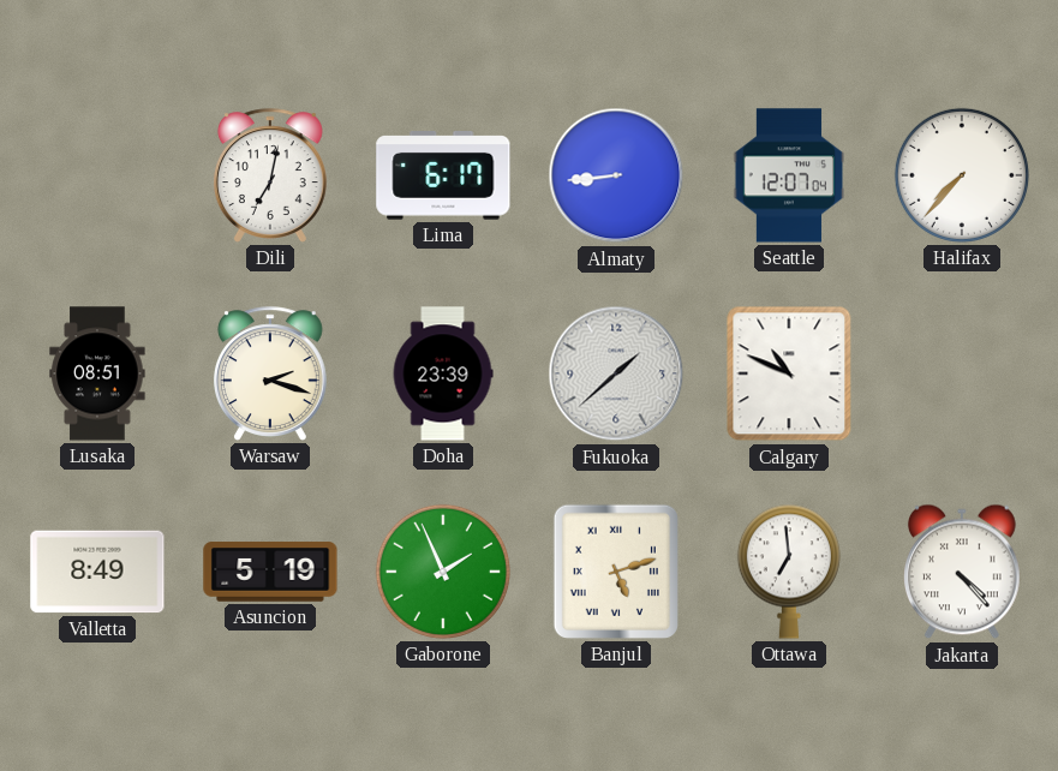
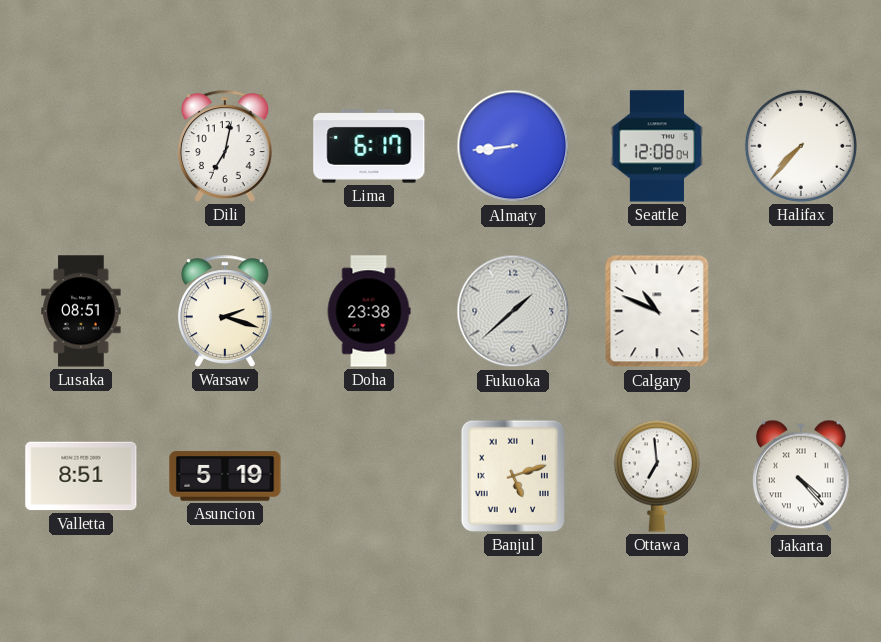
Seattle: 12:07 -> 12:08 (656, 146)
Doha: 23:39 -> 23:38 (369, 311)
Valletta: 8:49 -> 8:51 (81, 476)
Gaborone: 1:56 -> none (443, 572)
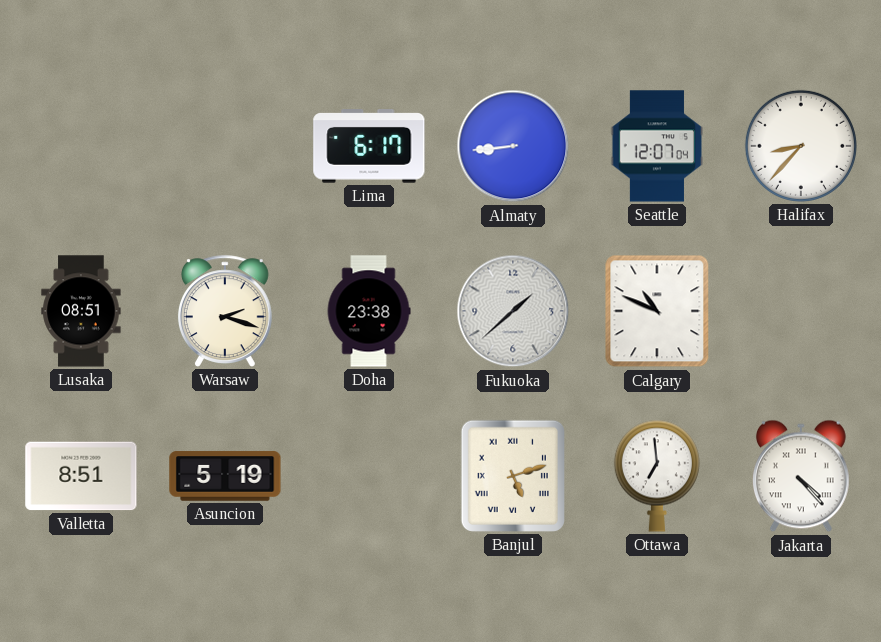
Dili: 7:02 -> none (225, 146)
Seattle: 12:08 -> 12:07 (656, 146)
Halifax: 7:37 -> 8:37 (801, 146)
